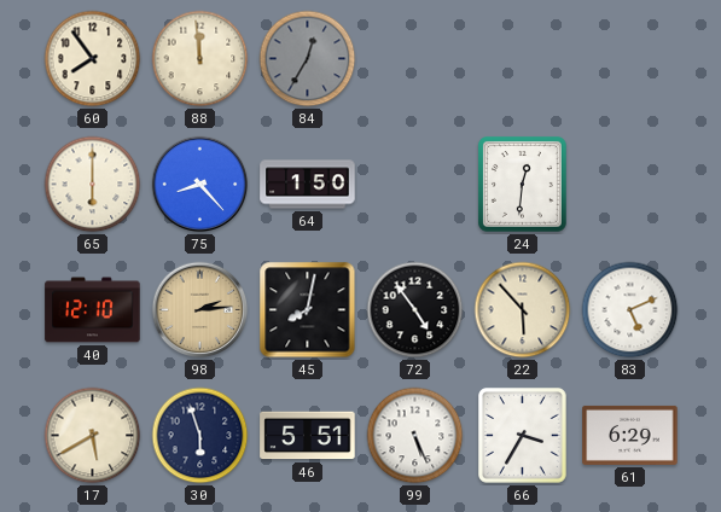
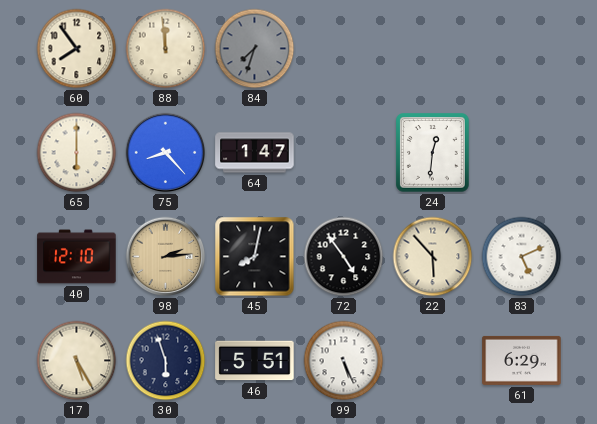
84: 12:35 -> 7:33 (255, 49)
64: 1:50 -> 1:47 (255, 153)
17: 5:40 -> 5:25 (77, 361)
66: 3:35 -> none (523, 436)
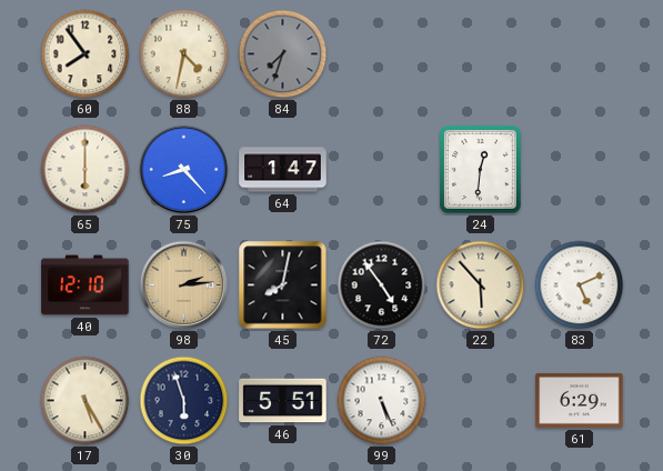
88: 11:59 -> 4:32 (184, 54)
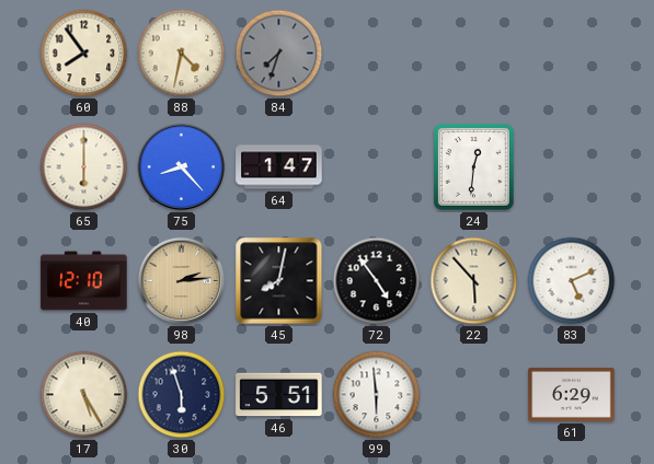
99: 5:26 -> 5:59 (377, 395)
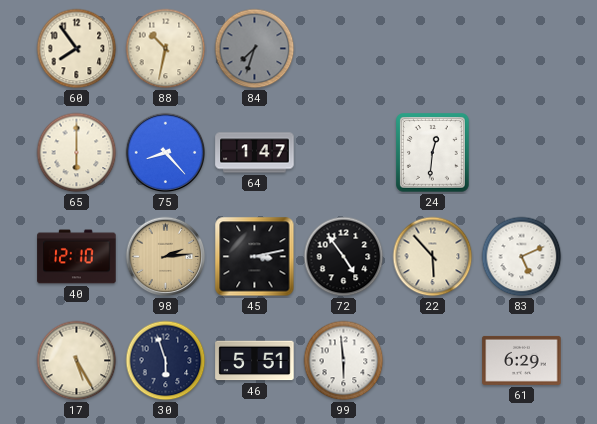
88: 4:32 -> 10:32 (166, 49)
45: 8:02 -> 3:13 (255, 257)
